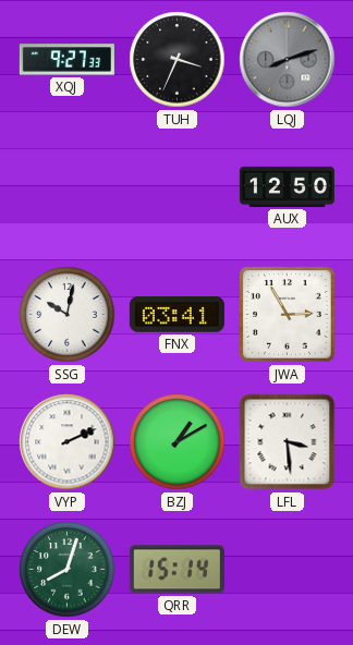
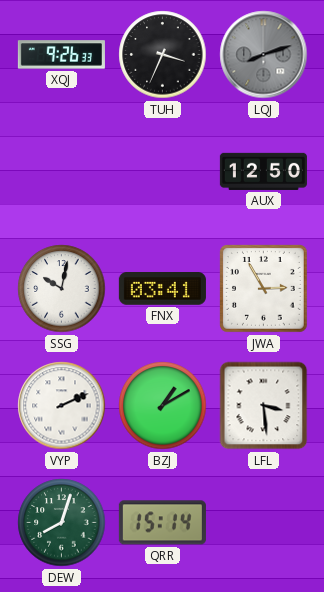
XQJ: 9:27 -> 9:26 (61, 55)
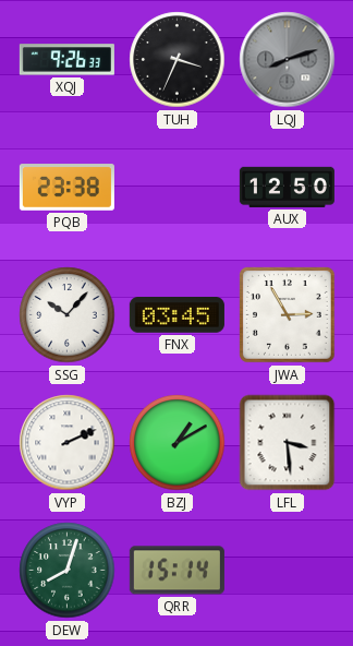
PQB: none -> 23:38 (66, 188)
SSG: 10:02 -> 10:07 (68, 315)
FNX: 03:41 -> 03:45 (176, 315)
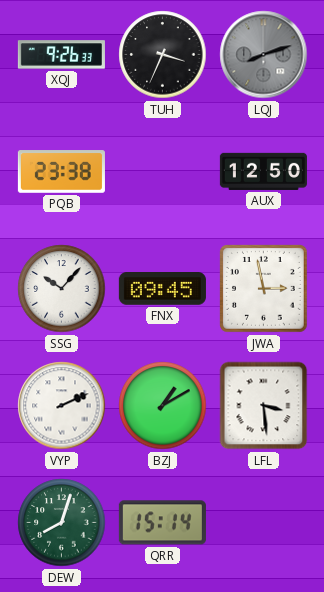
FNX: 03:45 -> 09:45 (162, 289)
JWA: 2:55 -> 2:58 (264, 289)
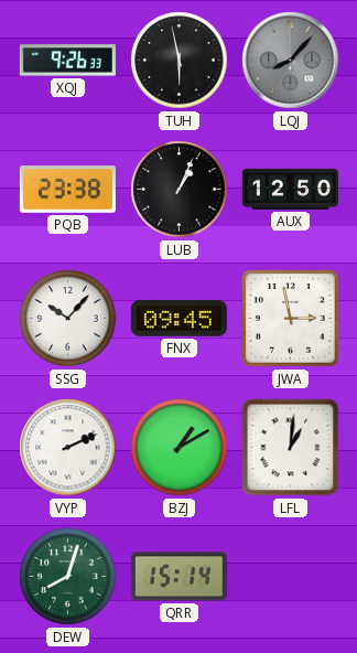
TUH: 3:34 -> 5:58 (180, 61)
LQJ: 8:12 -> 8:07 (291, 61)
LUB: none -> 1:04 (180, 190)
LFL: 3:29 -> 1:01 (291, 448)
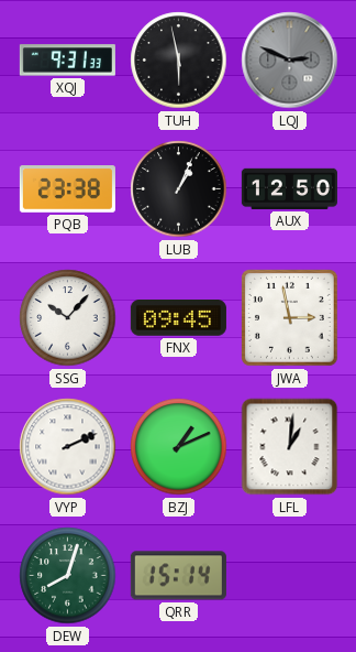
XQJ: 9:26 -> 9:31 (67, 61)
LQJ: 8:07 -> 2:49 (290, 61)
BZJ: 1:10 -> 1:11 (179, 447)
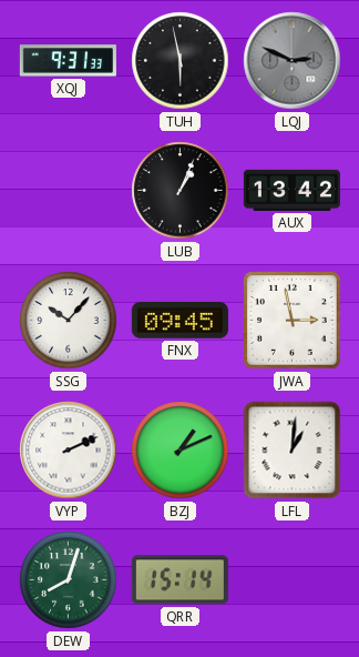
PQB: 23:38 -> none (67, 189)
AUX: 12:50 -> 13:42 (291, 190)
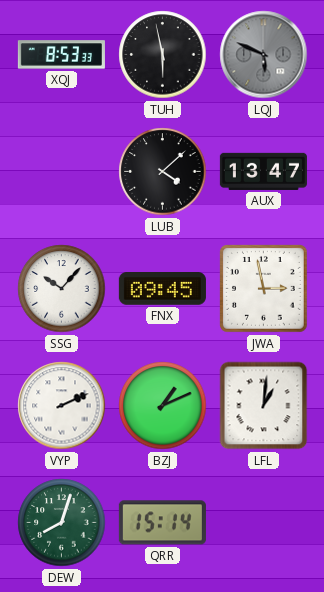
XQJ: 9:31 -> 8:53 (61, 55)
LQJ: 2:49 -> 5:49 (264, 55)
LUB: 1:04 -> 4:08 (163, 172)
AUX: 13:42 -> 13:47 (263, 171)
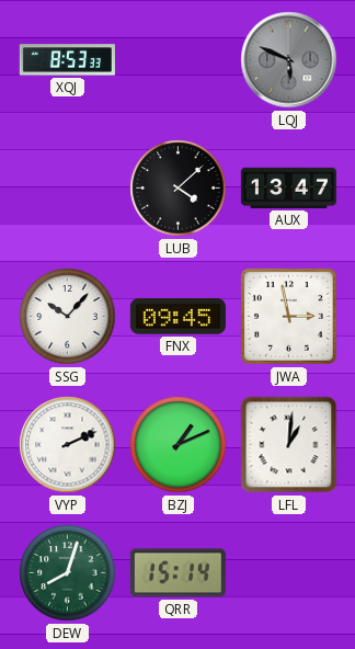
TUH: 5:58 -> none (163, 55)
